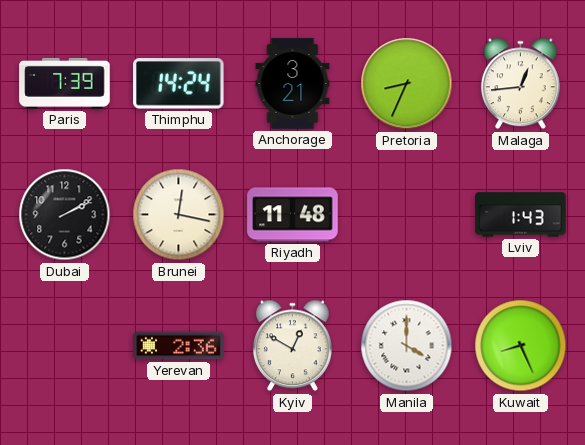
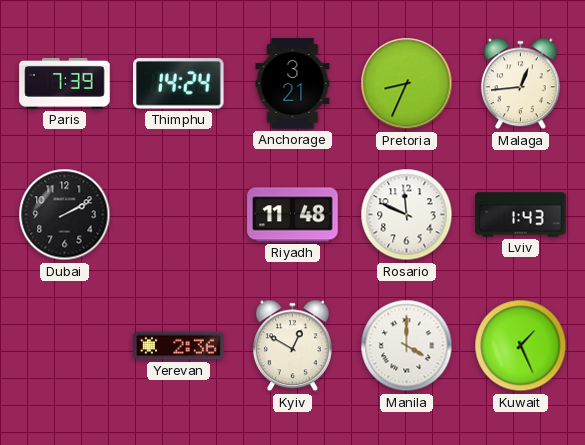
Brunei: 12:17 -> none (179, 215)
Rosario: none -> 11:49 (407, 215)
Kuwait: 8:26 -> 1:26 (521, 346)
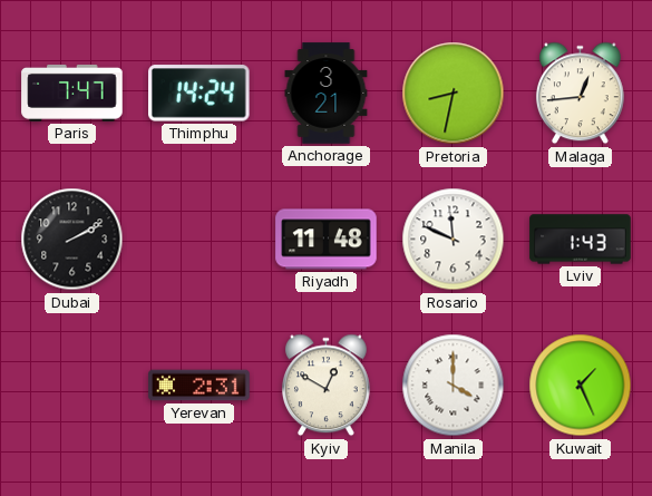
Paris: 7:39 -> 7:47 (72, 93)
Pretoria: 8:34 -> 8:32 (454, 94)
Yerevan: 2:36 -> 2:31 (200, 386)
